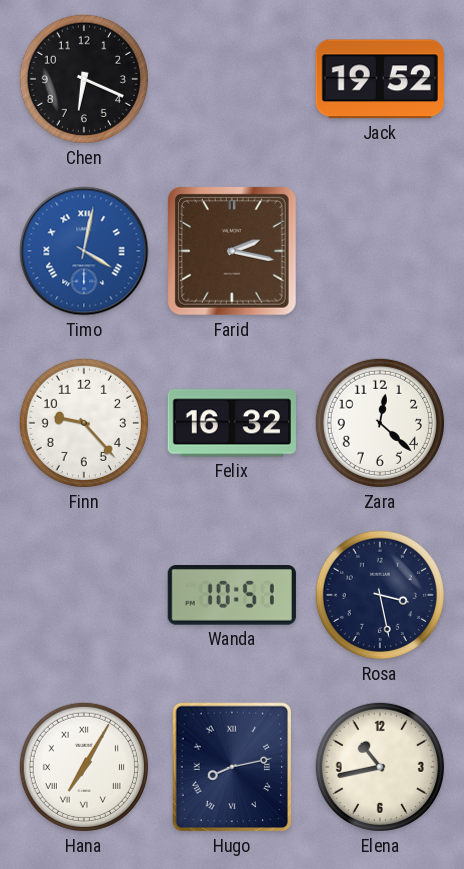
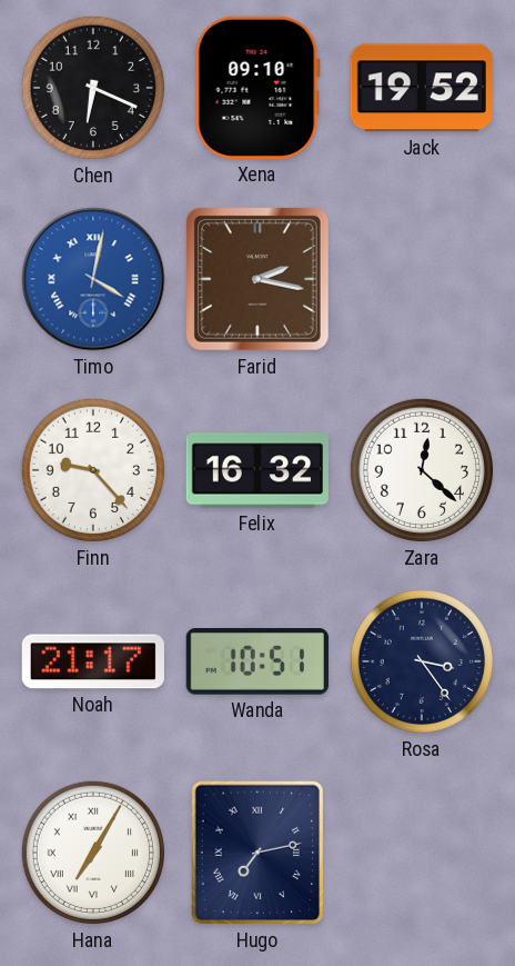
Xena: none -> 09:10 (257, 88)
Noah: none -> 21:17 (93, 661)
Rosa: 3:28 -> 3:24 (422, 661)
Hugo: 8:13 -> 7:13 (257, 853)
Elena: 10:43 -> none (380, 767)
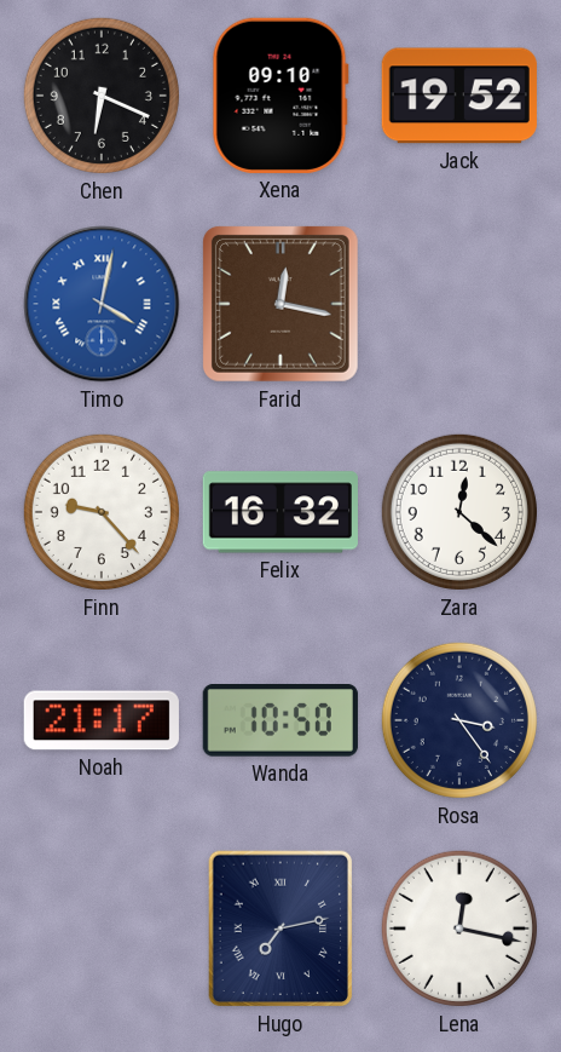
Farid: 2:17 -> 12:17 (280, 304)
Wanda: 10:51 -> 10:50 (280, 722)
Hana: 7:05 -> none (93, 853)
Lena: none -> 12:17 (459, 929)
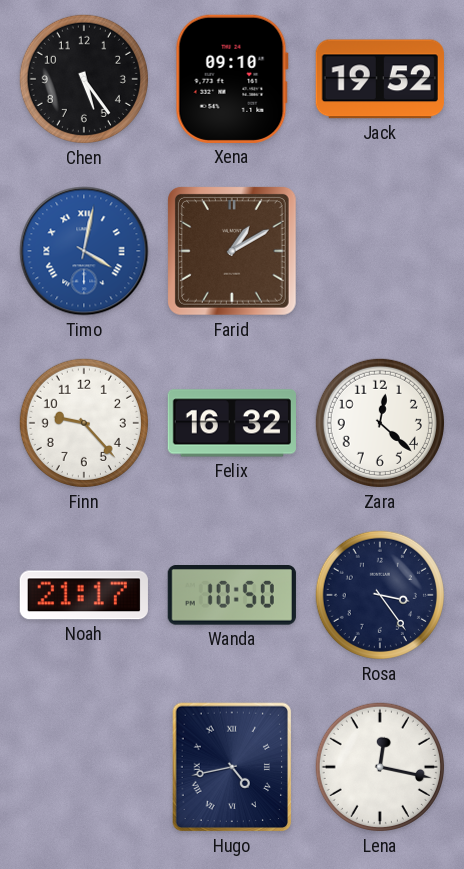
Chen: 6:19 -> 5:24 (84, 79)
Farid: 12:17 -> 1:10 (232, 251)
Hugo: 7:13 -> 4:43 (232, 767)
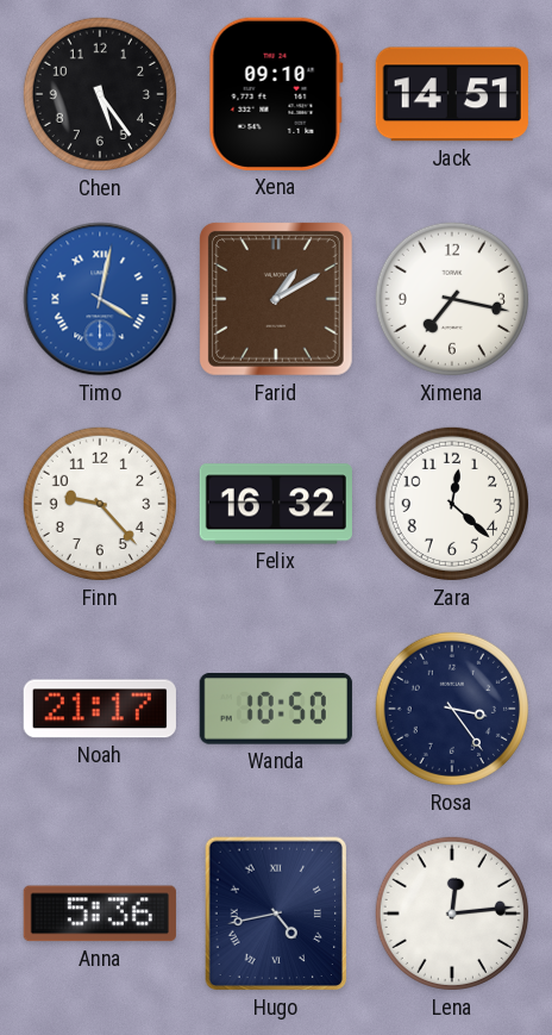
Jack: 19:52 -> 14:51 (452, 94)
Ximena: none -> 7:17 (452, 299)
Anna: none -> 5:36 (100, 914)
Lena: 12:17 -> 12:14 (452, 914)
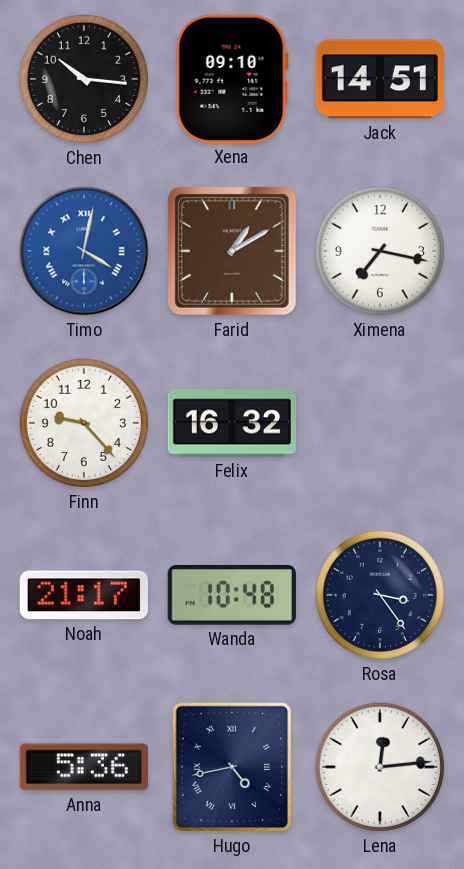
Chen: 5:24 -> 10:16 (84, 79)
Zara: 12:22 -> none (452, 504)
Wanda: 10:50 -> 10:48 (232, 596)
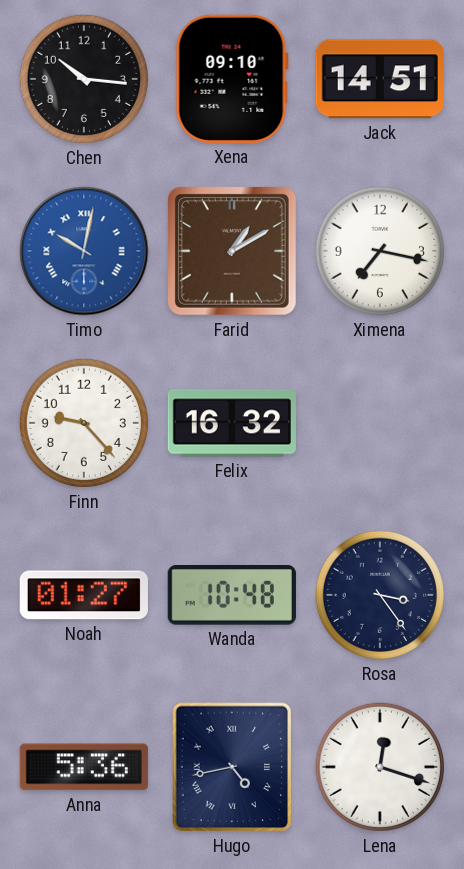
Timo: 4:02 -> 10:02 (84, 251)
Noah: 21:17 -> 01:27 (84, 595)
Lena: 12:14 -> 12:18 (380, 767)
